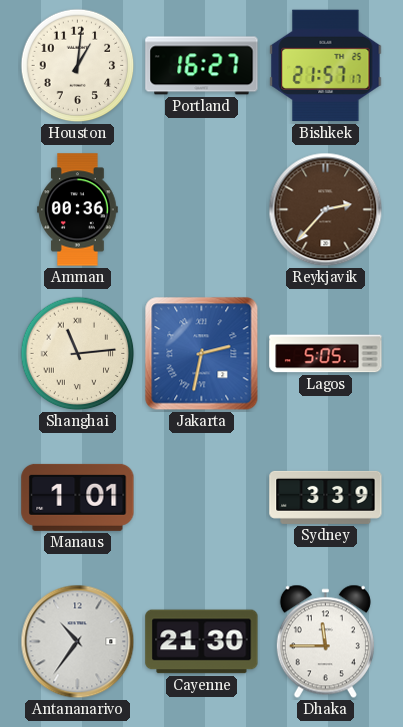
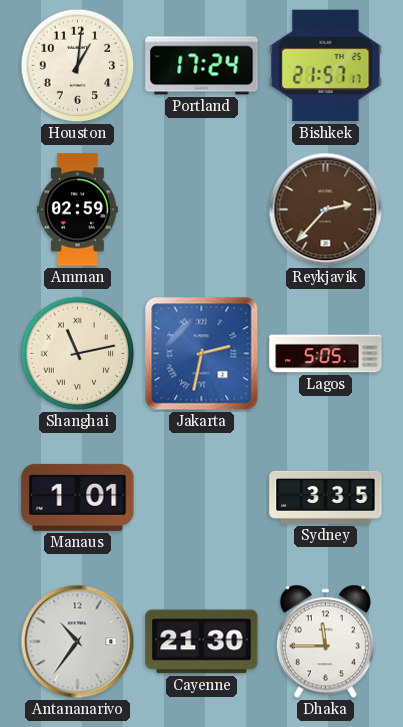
Portland: 16:27 -> 17:24 (202, 66)
Amman: 00:36 -> 02:59 (78, 210)
Shanghai: 11:14 -> 11:13 (78, 354)
Sydney: 3:39 -> 3:35 (326, 497)
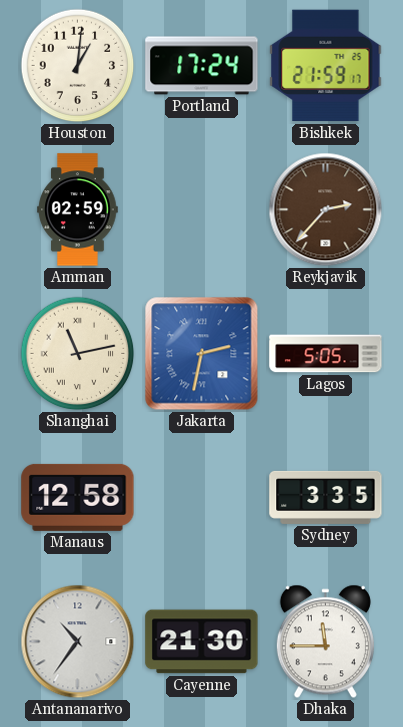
Bishkek: 21:57 -> 21:59 (326, 66)
Manaus: 1:01 -> 12:58 (78, 497)
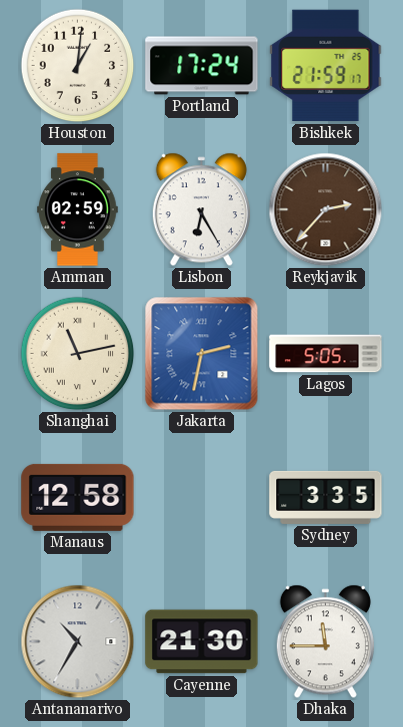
Lisbon: none -> 6:25 (201, 210)
Antananarivo: 10:36 -> 10:35 (78, 642)
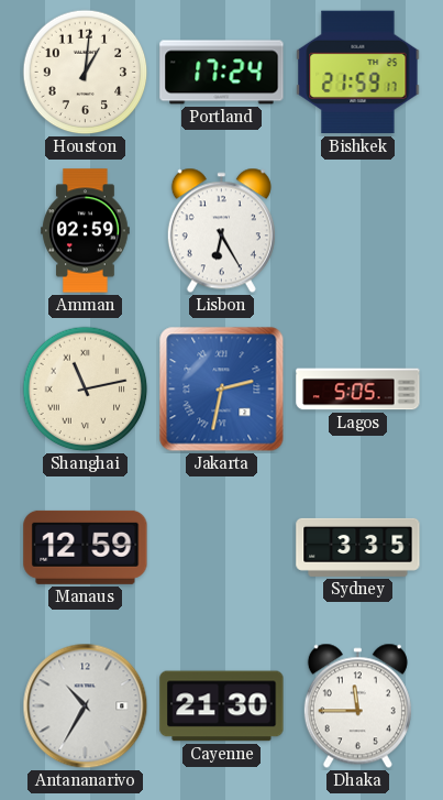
Reykjavik: 2:37 -> none (326, 210)
Manaus: 12:58 -> 12:59 (86, 547)
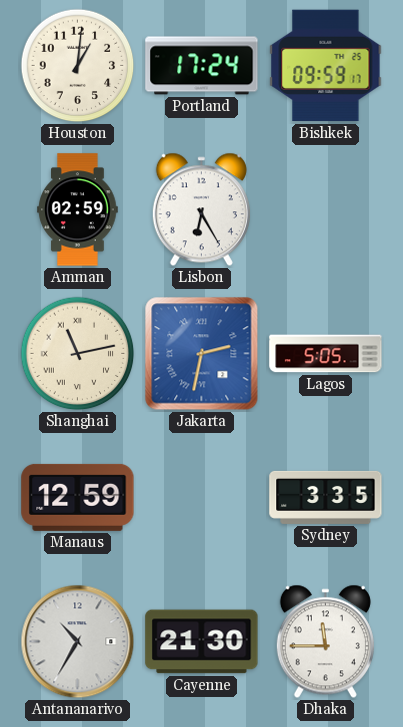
Bishkek: 21:59 -> 09:59 (326, 66)
